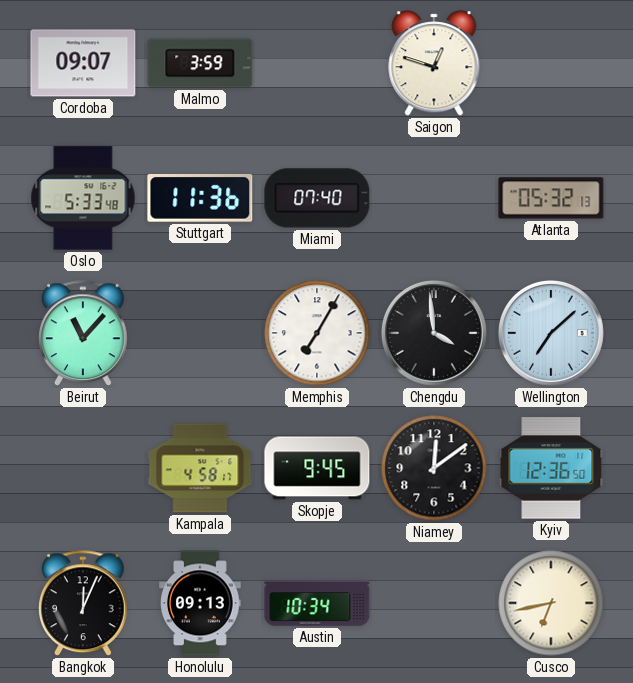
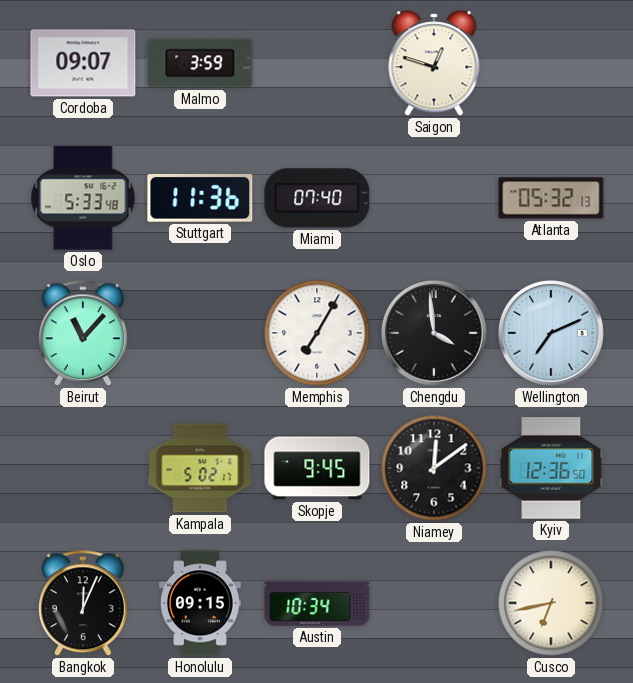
Wellington: 7:08 -> 7:11 (551, 333)
Kampala: 4:58 -> 5:02 (200, 468)
Honolulu: 09:13 -> 09:15 (201, 603)
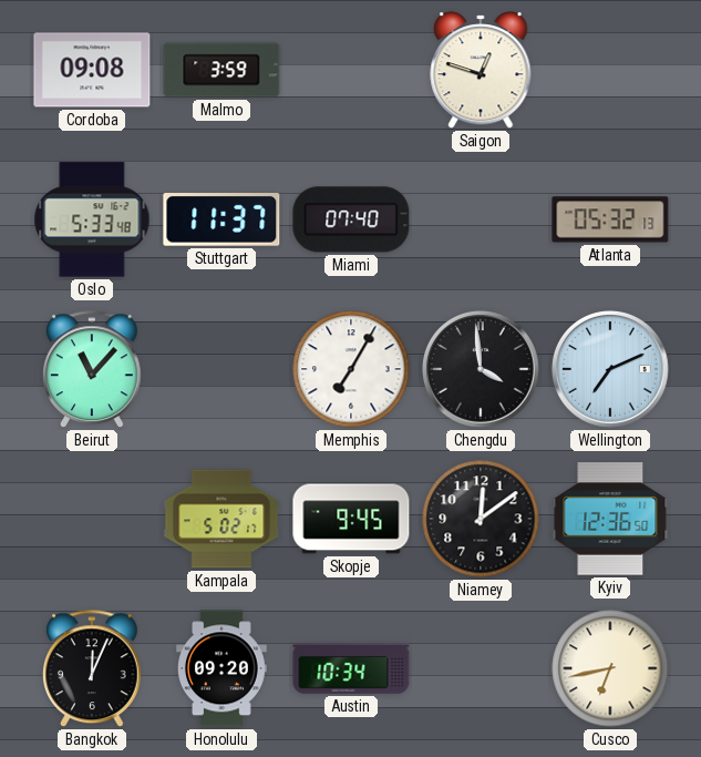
Cordoba: 09:07 -> 09:08 (92, 70)
Stuttgart: 11:36 -> 11:37 (221, 221)
Honolulu: 09:15 -> 09:20 (223, 668)
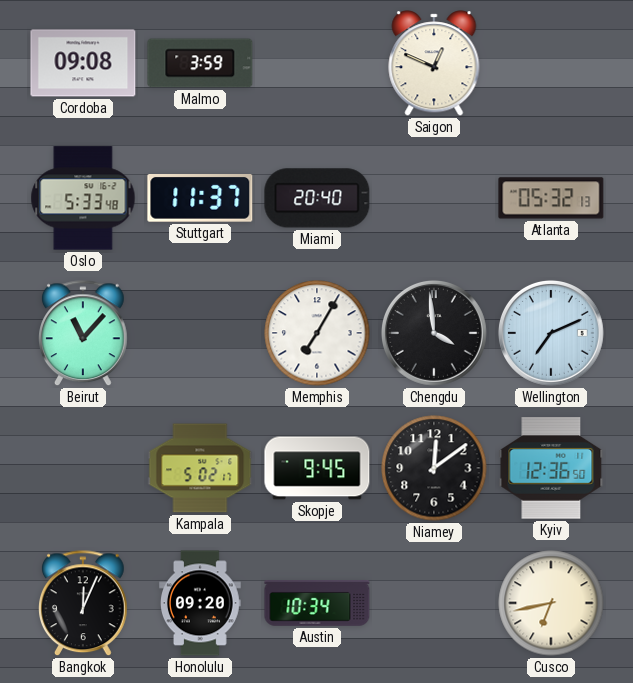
Saigon: 12:48 -> 12:49 (434, 63)
Miami: 07:40 -> 20:40 (317, 198)
